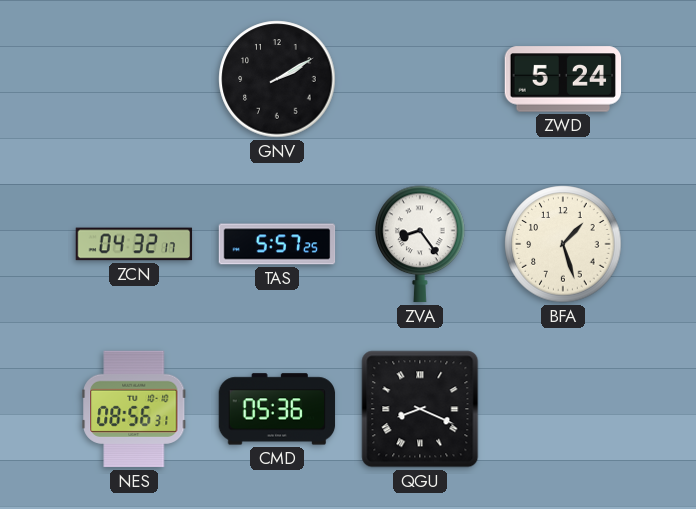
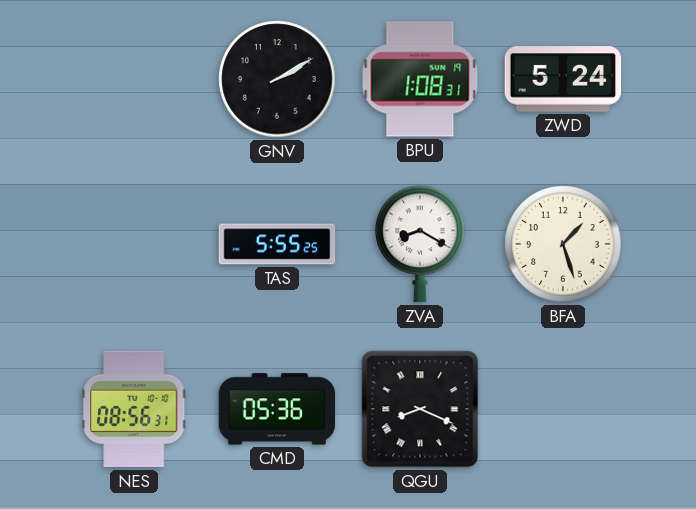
BPU: none -> 1:08 (420, 79)
ZCN: 04:32 -> none (134, 244)
TAS: 5:57 -> 5:55 (277, 244)
ZVA: 8:24 -> 8:20 (420, 244)
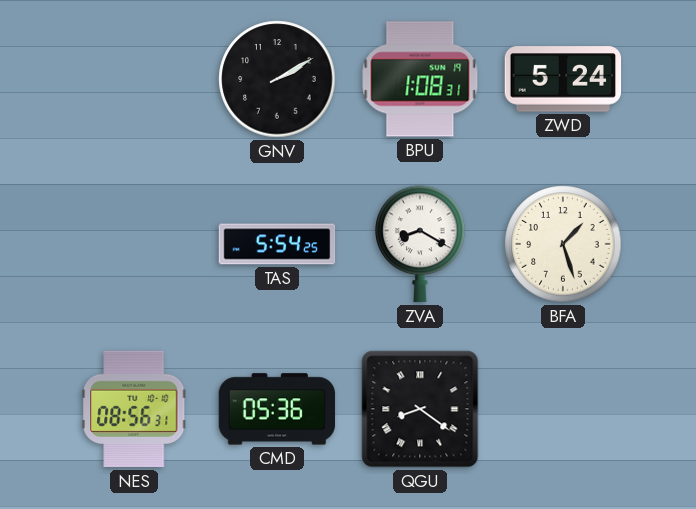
TAS: 5:55 -> 5:54 (277, 244)
QGU: 8:19 -> 8:21 (420, 409)
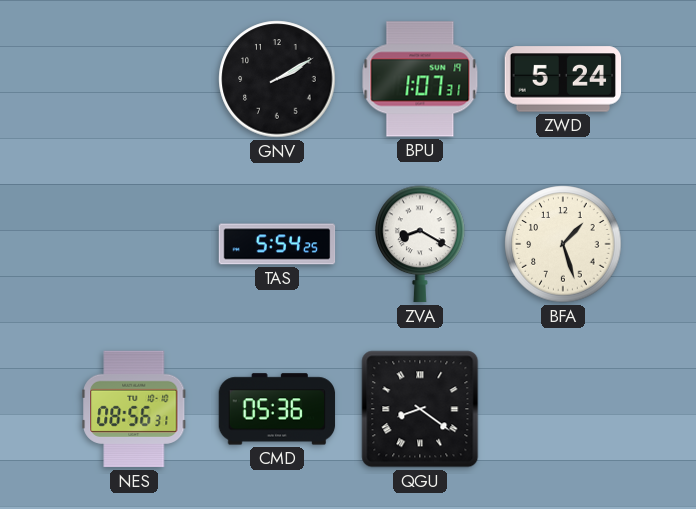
BPU: 1:08 -> 1:07 (420, 79)
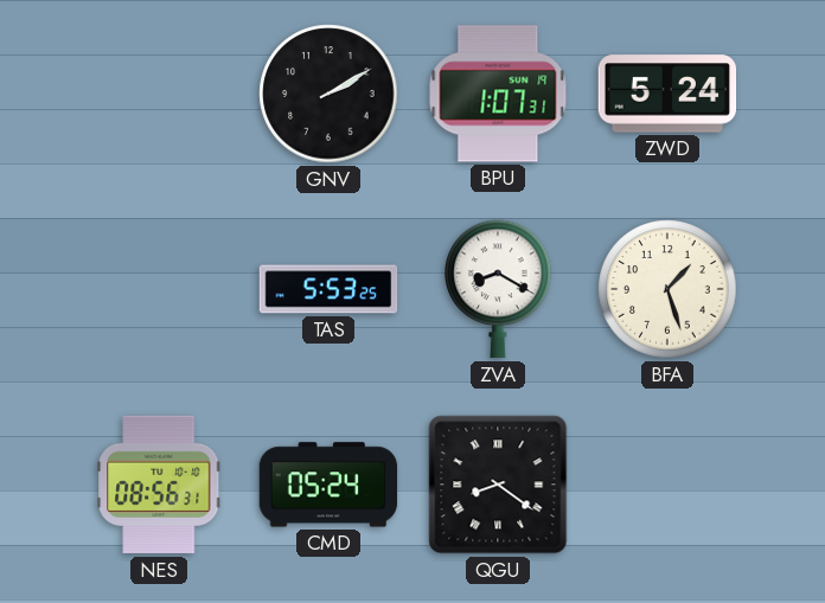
TAS: 5:54 -> 5:53 (328, 289)
CMD: 05:36 -> 05:24 (328, 485)
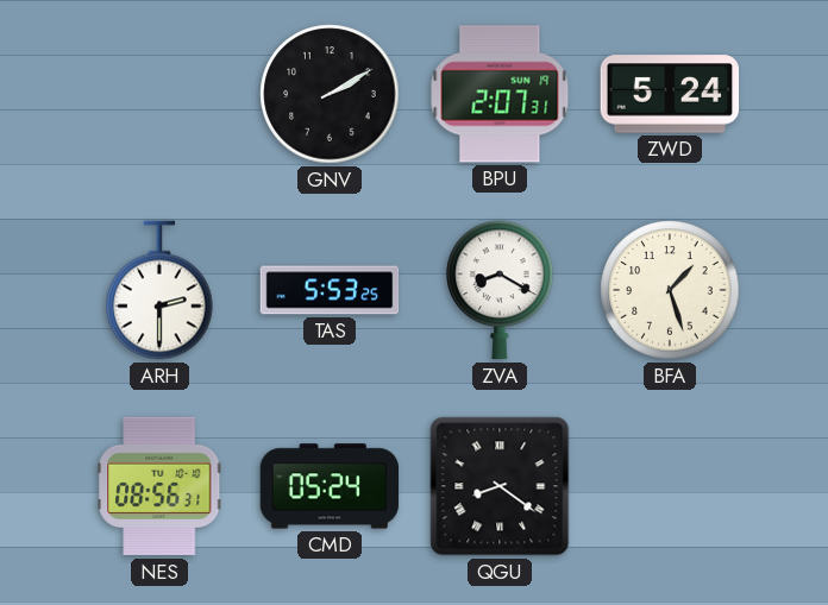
BPU: 1:07 -> 2:07 (500, 94)
ARH: none -> 2:30 (159, 290)
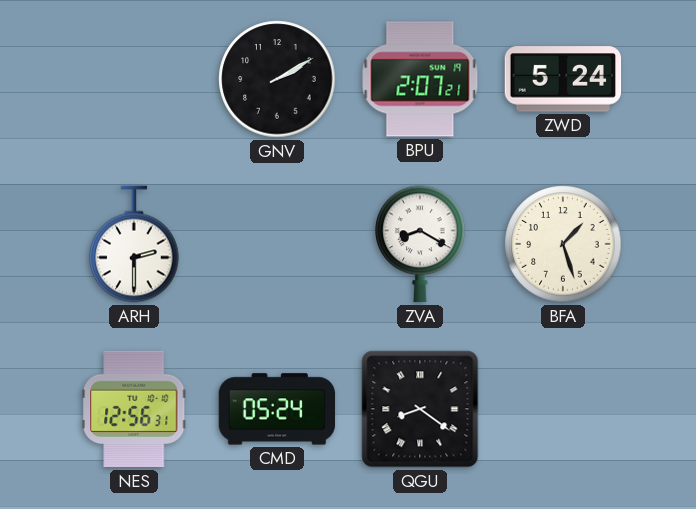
BPU: 2:07:31 -> 2:07:21 (420, 79)
TAS: 5:53 -> none (330, 290)
NES: 08:56 -> 12:56 (134, 409)
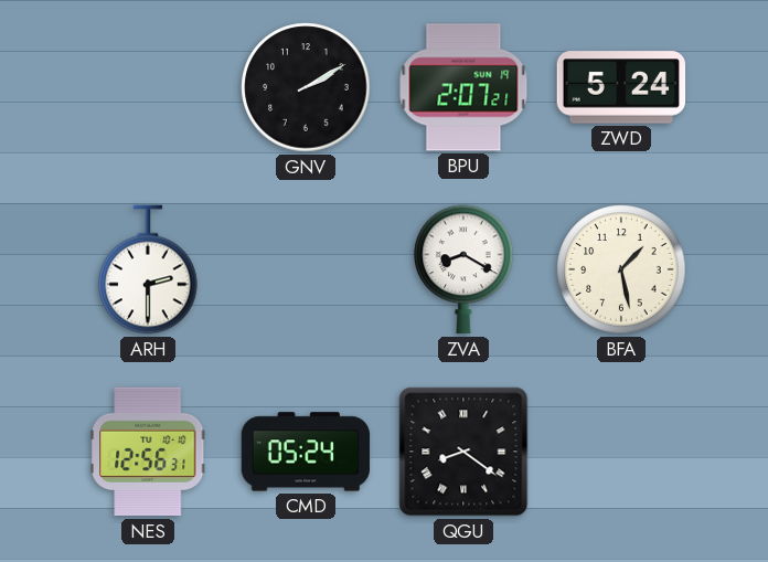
BFA: 1:27 -> 1:28 (621, 269)
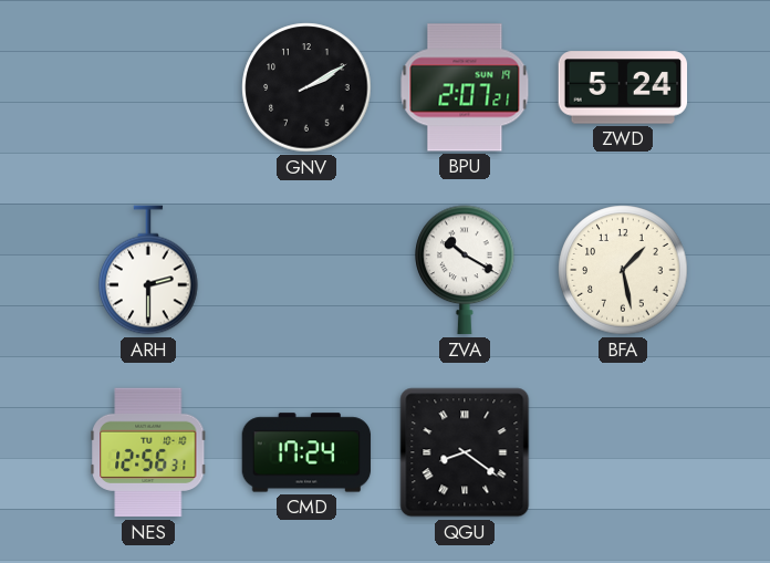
ZVA: 8:20 -> 10:20 (465, 270)
CMD: 05:24 -> 17:24 (306, 452)
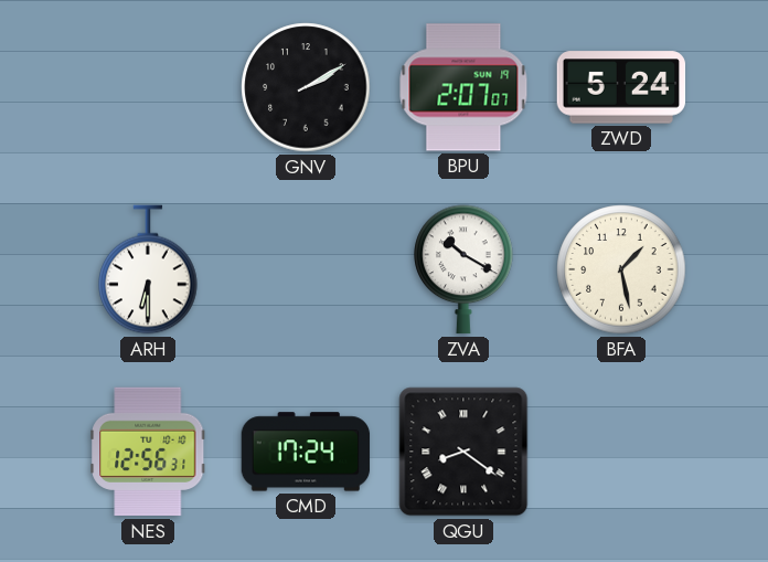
BPU: 2:07:21 -> 2:07:07 (463, 87)
ARH: 2:30 -> 6:30 (148, 269)
